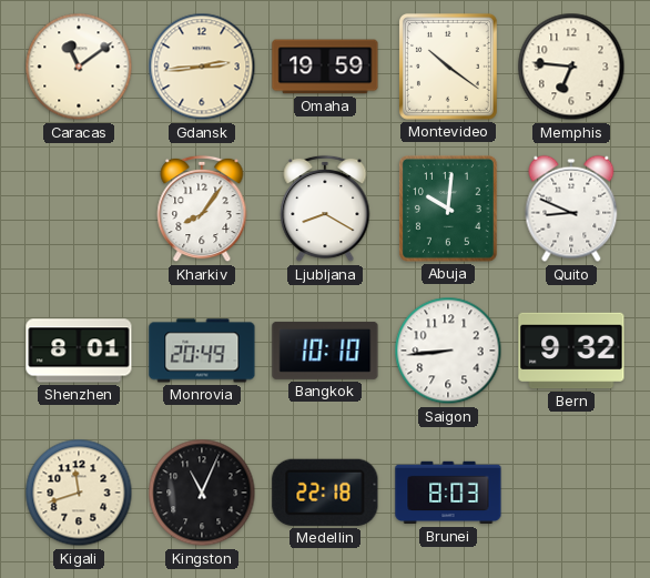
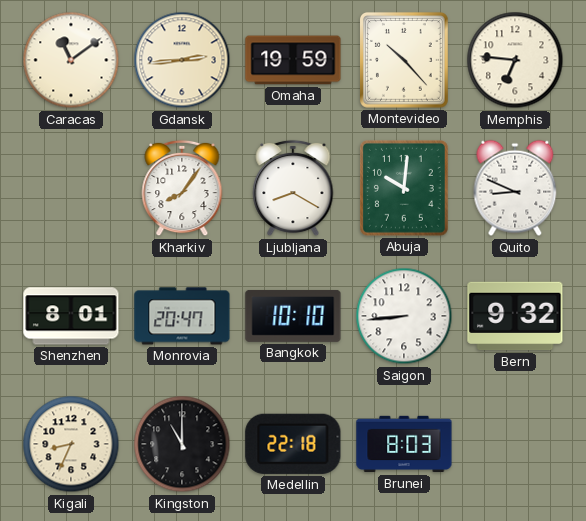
Montevideo: 10:21 -> 10:23 (404, 60)
Monrovia: 20:49 -> 20:47 (182, 316)
Kigali: 11:42 -> 8:34 (71, 444)
Kingston: 11:04 -> 11:00 (182, 444)
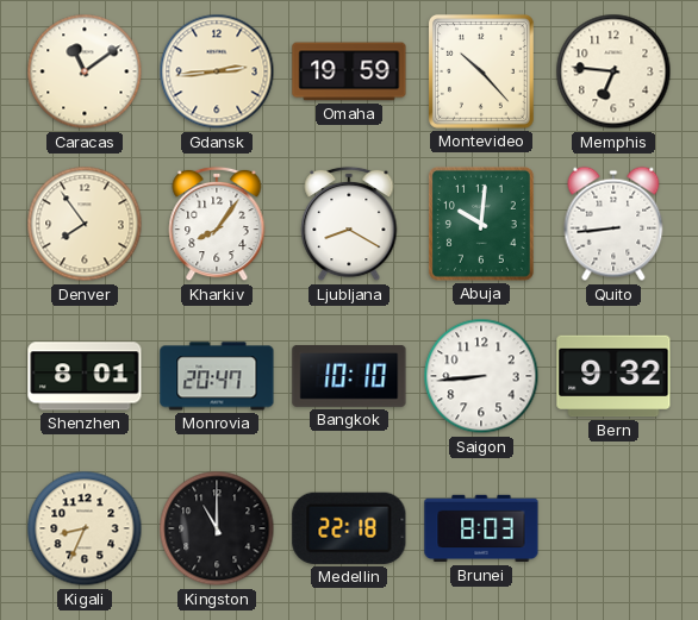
Denver: none -> 7:54 (85, 224)
Quito: 8:49 -> 8:44 (613, 224)
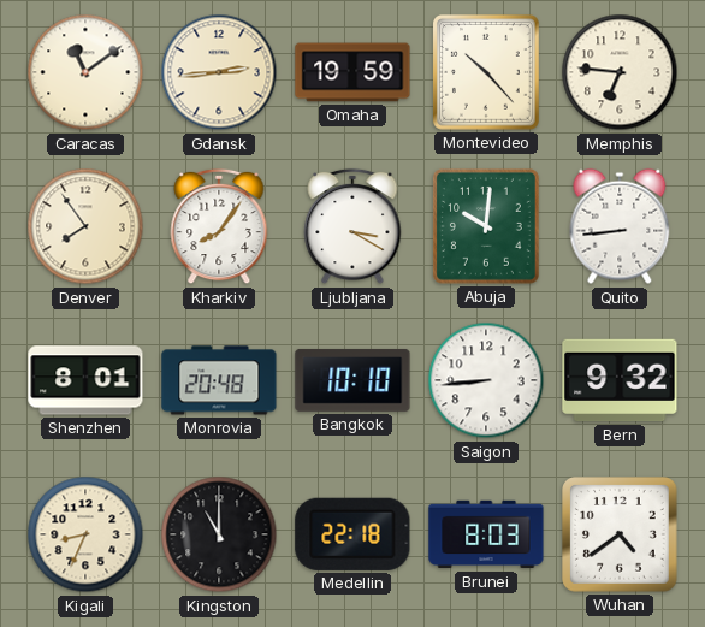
Ljubljana: 8:20 -> 3:20 (352, 226)
Monrovia: 20:47 -> 20:48 (219, 380)
Wuhan: none -> 4:39 (621, 536)
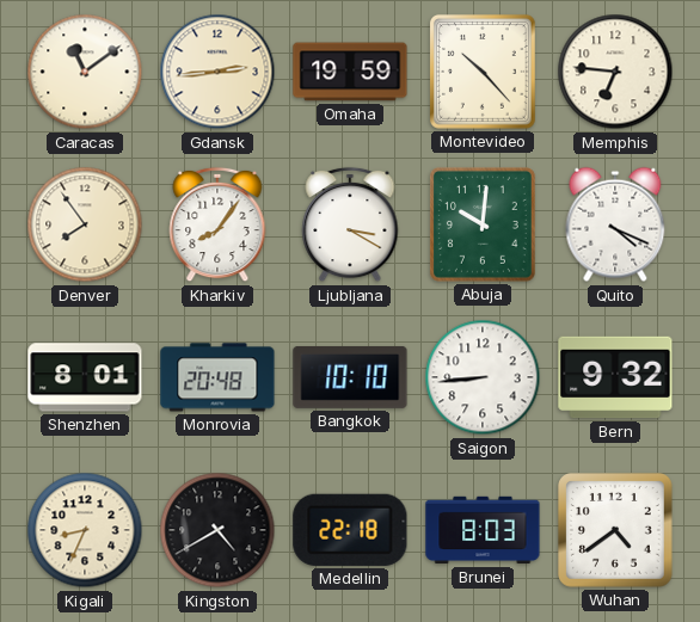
Quito: 8:44 -> 4:19 (615, 224)
Kingston: 11:00 -> 4:40 (217, 530)
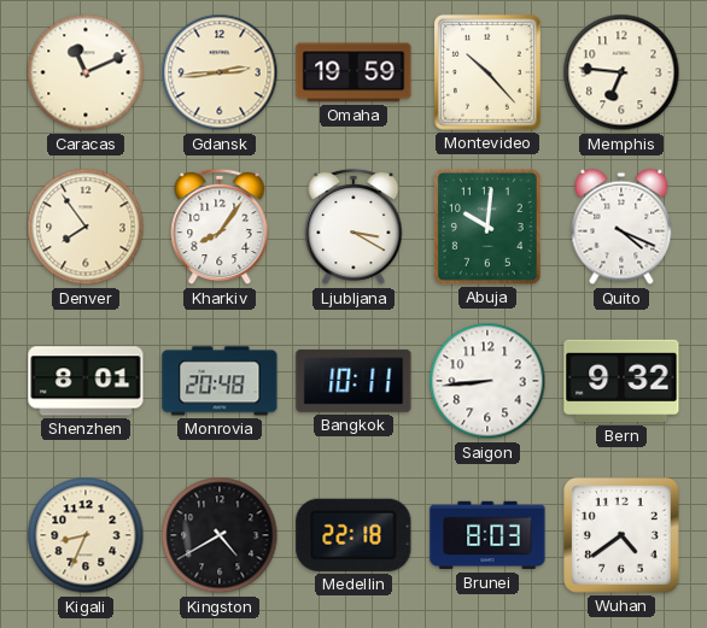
Caracas: 11:09 -> 11:11 (86, 72)
Bangkok: 10:10 -> 10:11 (353, 381)
